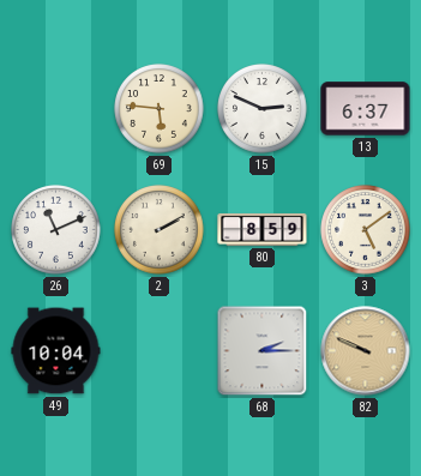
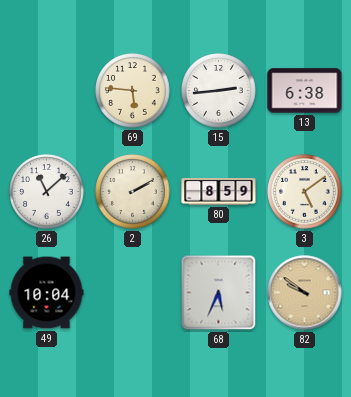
15: 2:49 -> 2:44 (219, 91)
13: 6:37 -> 6:38 (305, 91)
26: 11:11 -> 11:08 (47, 192)
68: 2:15 -> 5:34 (219, 293)
82: 9:49 -> 9:51 (305, 293)
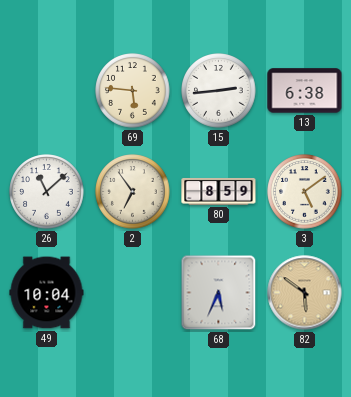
2: 2:10 -> 6:54 (133, 192)
82: 9:51 -> 5:51 (305, 293)
